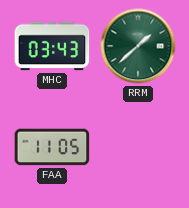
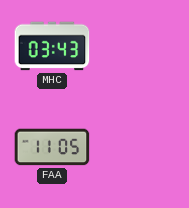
RRM: 1:38 -> none (138, 46)
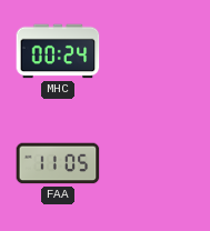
MHC: 03:43 -> 00:24 (58, 51)
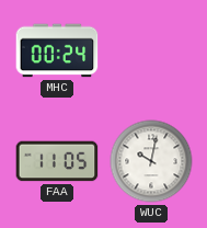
WUC: none -> 10:02 (151, 161)
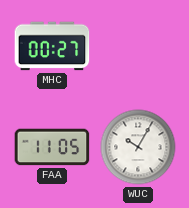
MHC: 00:24 -> 00:27 (52, 46)
WUC: 10:02 -> 10:05 (138, 147)
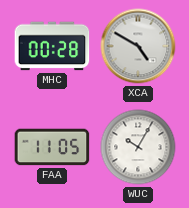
MHC: 00:27 -> 00:28 (52, 46)
XCA: none -> 4:50 (138, 46)
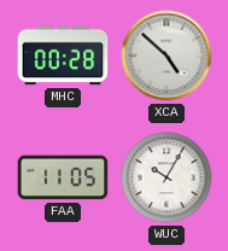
XCA: 4:50 -> 4:52 (166, 56)
